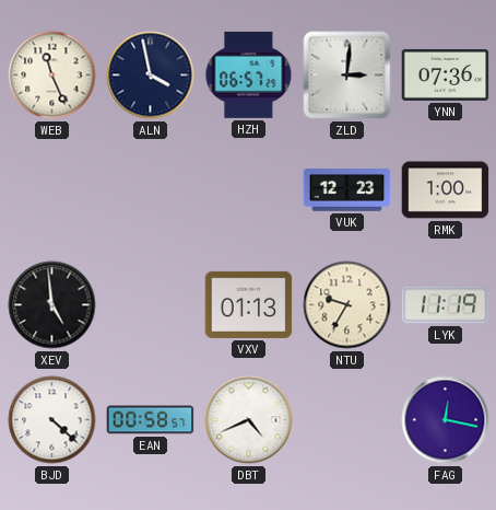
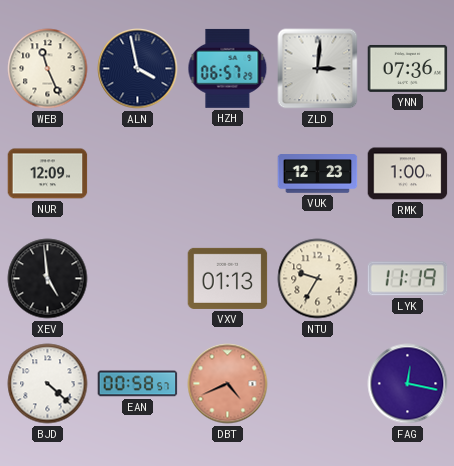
NUR: none -> 12:09 (48, 174)
DBT dial: white -> salmon (228, 384)
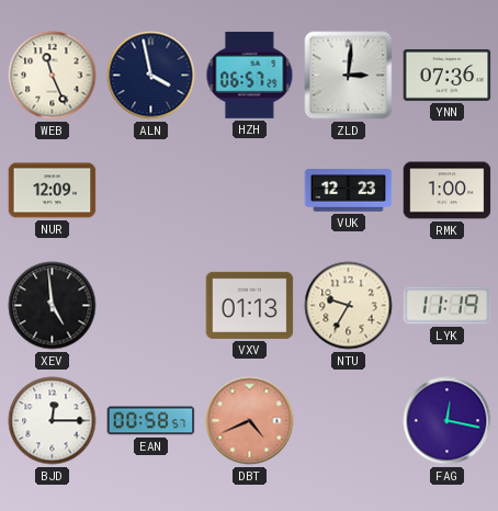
BJD: 4:22 -> 12:15 (53, 421)
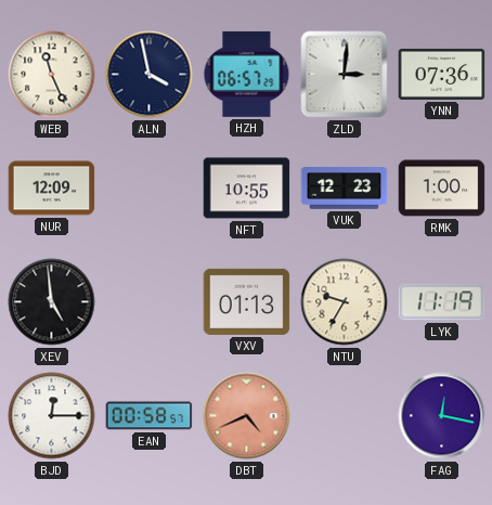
NFT: none -> 10:55 (247, 189)
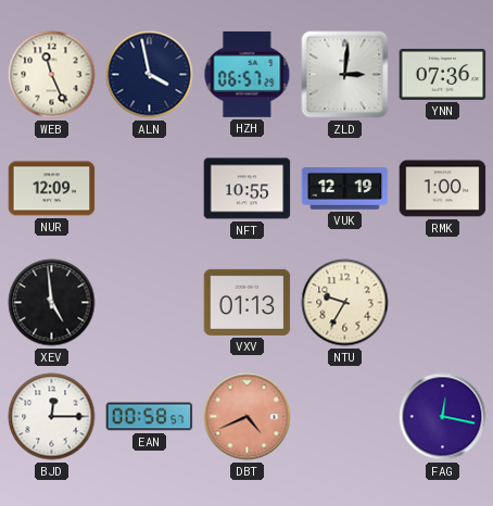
VUK: 12:23 -> 12:19 (345, 189)
LYK: 11:19 -> none (442, 302)
